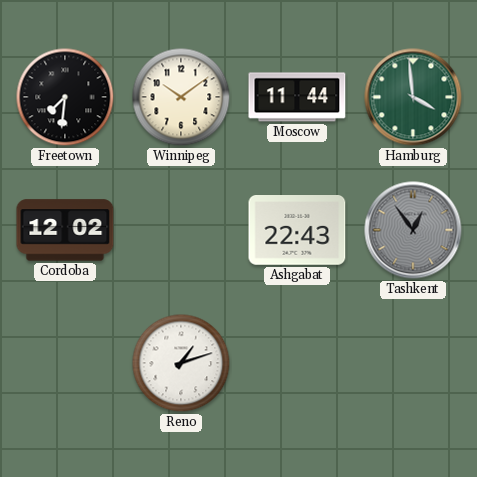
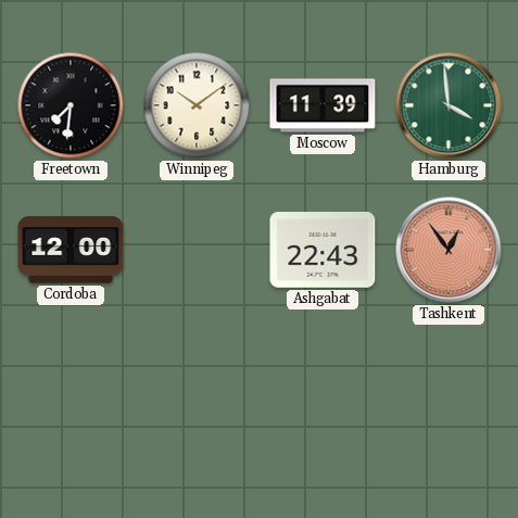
Moscow: 11:44 -> 11:39 (323, 105)
Cordoba: 12:02 -> 12:00 (71, 250)
Tashkent dial: grey -> salmon (448, 250)
Reno: 1:12 -> none (181, 363)
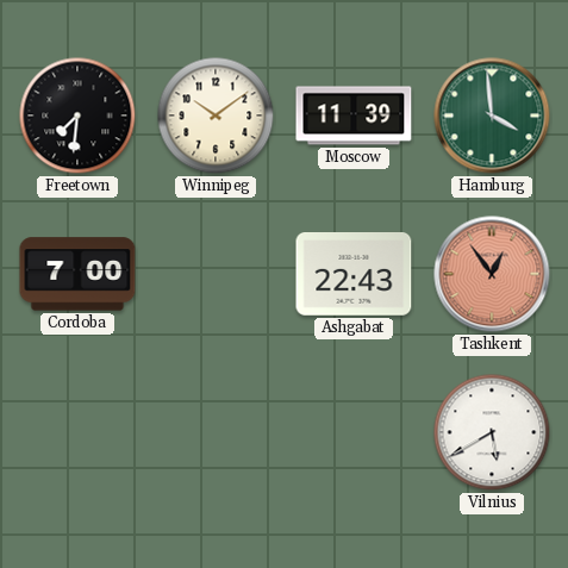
Cordoba: 12:00 -> 7:00 (77, 274)
Vilnius: none -> 5:40 (492, 432)
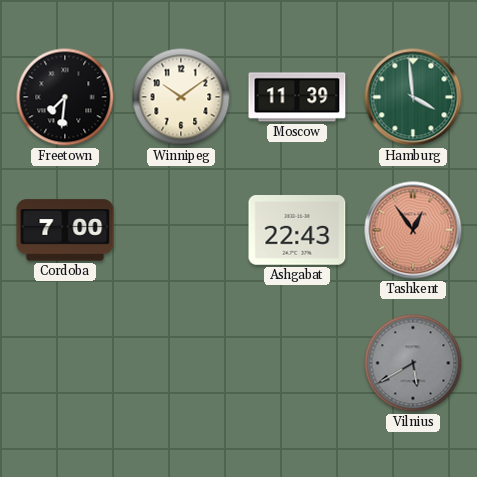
Vilnius dial: white -> grey (413, 363)
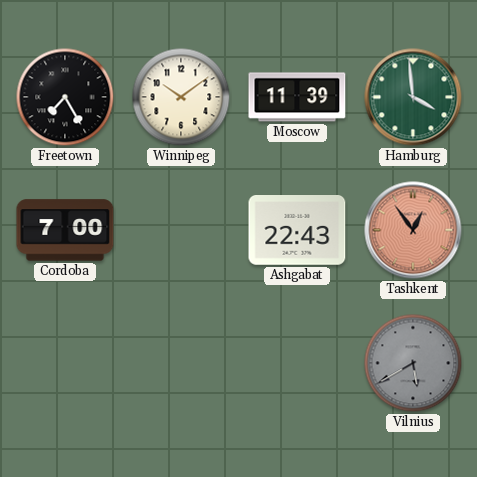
Freetown: 7:31 -> 7:25 (65, 97)
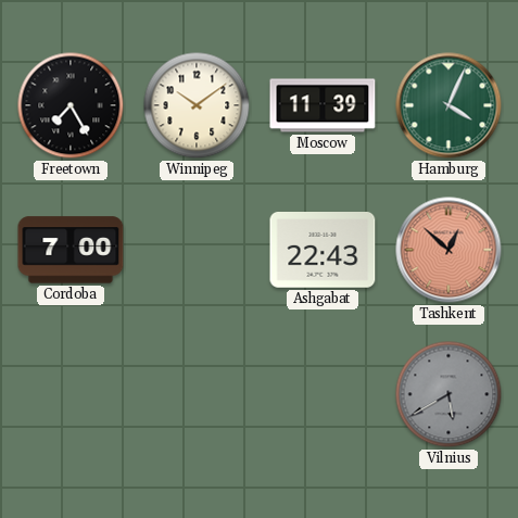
Hamburg: 3:59 -> 4:04 (448, 105)
Tashkent: 12:54 -> 12:52 (448, 250)
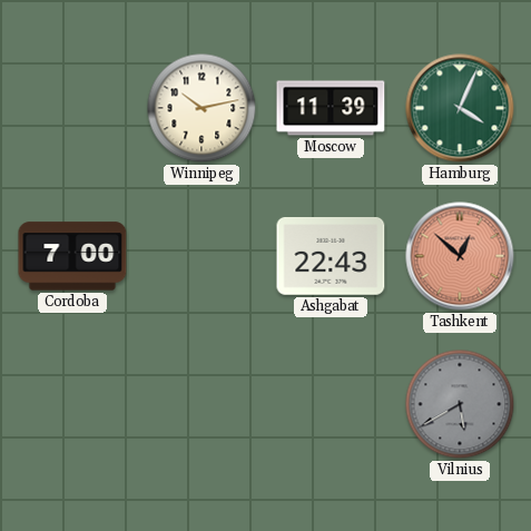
Freetown: 7:25 -> none (71, 105)
Winnipeg: 10:09 -> 10:13 (201, 108)
